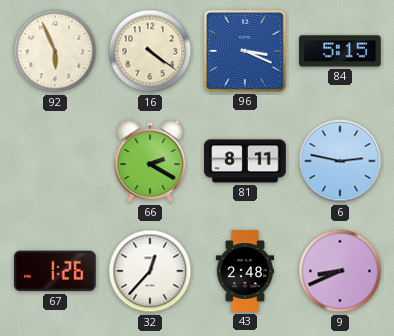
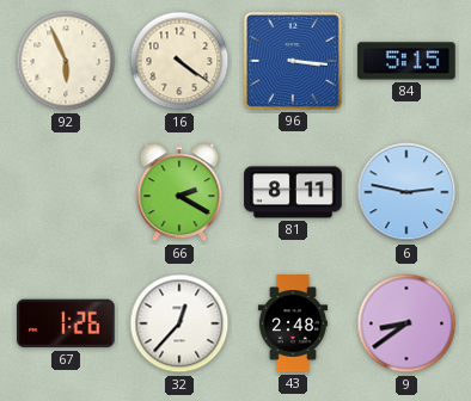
96: 3:19 -> 3:16 (293, 61)
9: 8:41 -> 8:39 (406, 323)
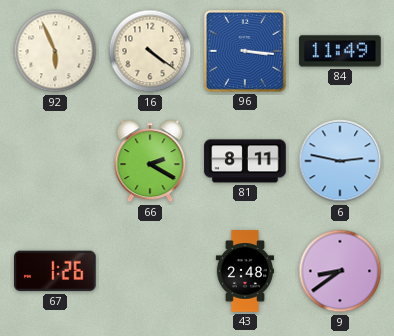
84: 5:15 -> 11:49 (340, 51)
32: 12:37 -> none (179, 323)
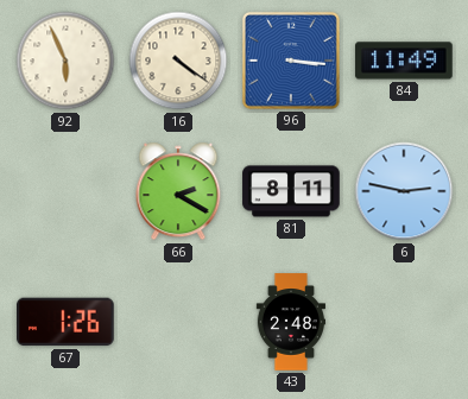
9: 8:39 -> none (340, 271)
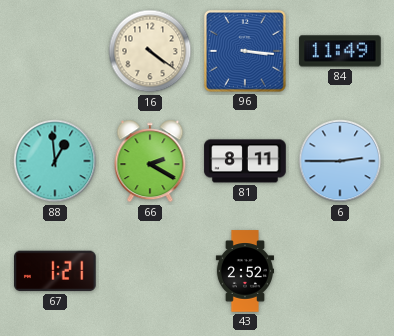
92: 5:56 -> none (65, 61)
88: none -> 12:59 (55, 161)
6: 2:47 -> 2:45 (340, 161)
67: 1:26 -> 1:21 (56, 271)
43: 2:48 -> 2:52 (244, 271)
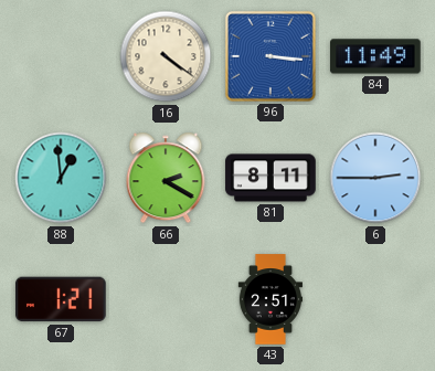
43: 2:52 -> 2:51 (269, 299)
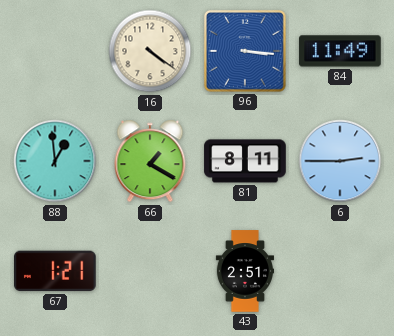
66: 2:20 -> 1:20 (150, 161)
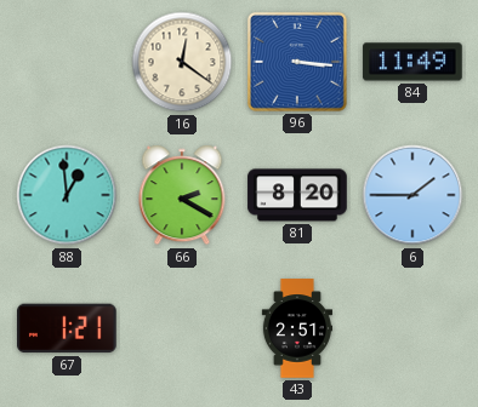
16: 4:21 -> 12:21 (182, 62)
66: 1:20 -> 2:20 (182, 195)
81: 8:11 -> 8:20 (297, 195)
6: 2:45 -> 1:45 (412, 195)
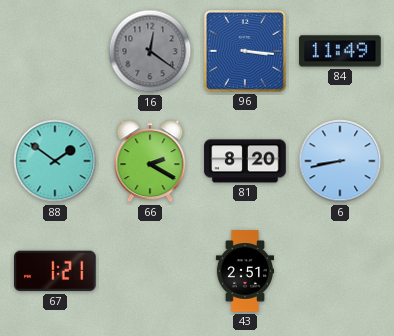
16 dial: cream -> grey (150, 51)
88: 12:59 -> 1:51 (55, 161)
6: 1:45 -> 8:43 (340, 161)
